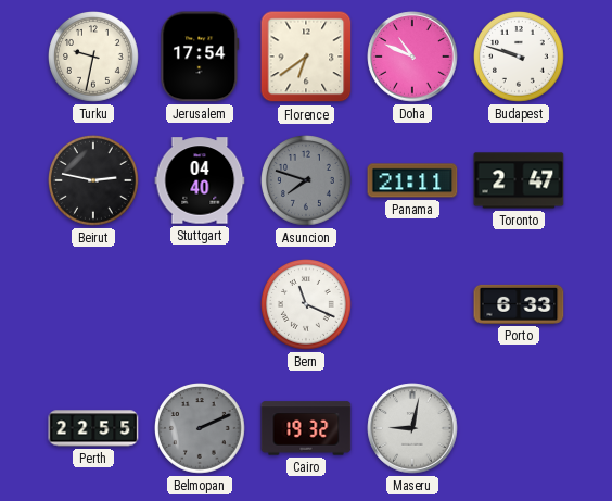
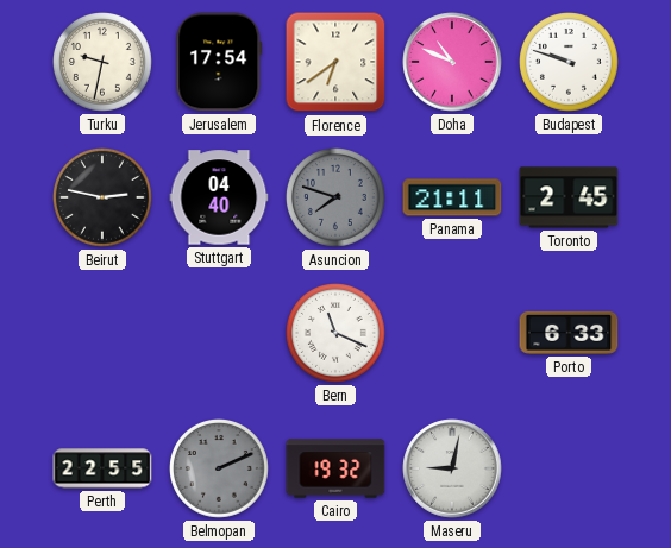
Toronto: 2:47 -> 2:45 (569, 197)
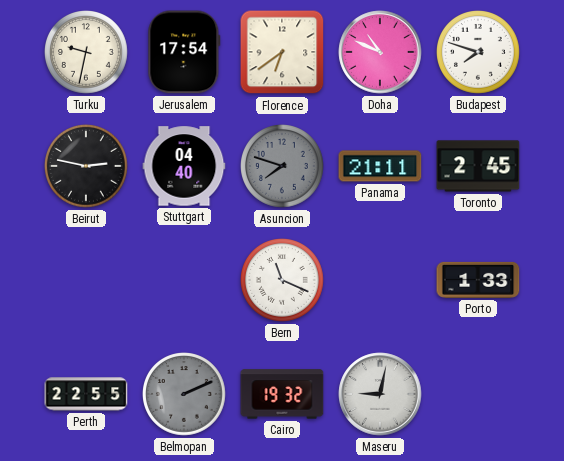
Budapest: 9:48 -> 7:48 (479, 53)
Porto: 6:33 -> 1:33 (478, 280)
